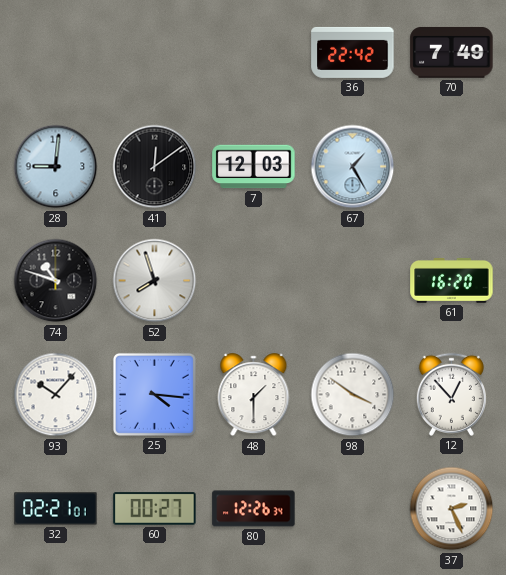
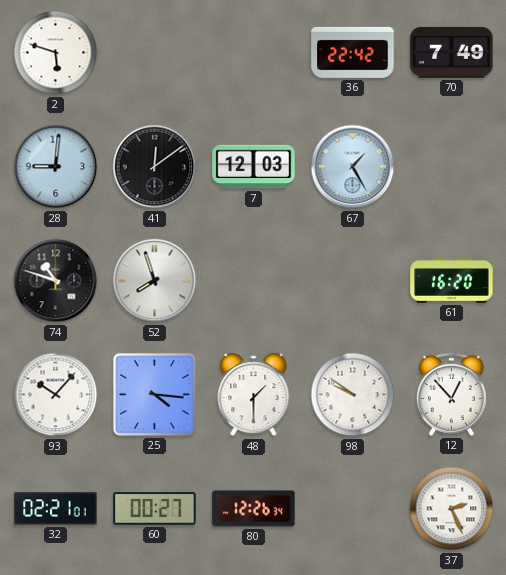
2: none -> 5:48 (56, 53)
98: 3:51 -> 9:51 (353, 395)
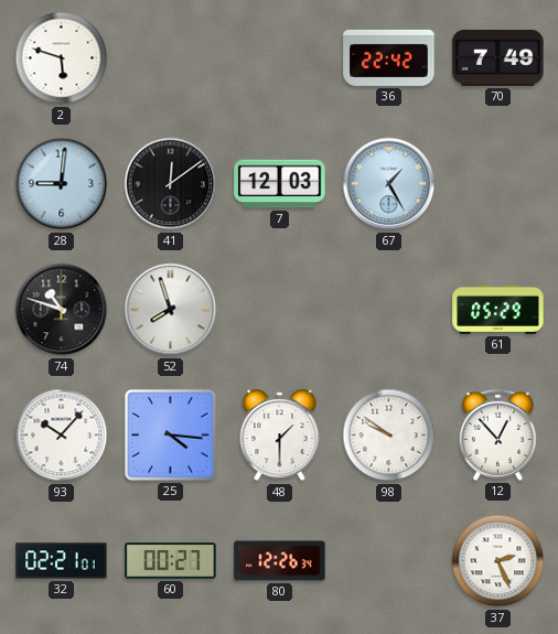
61: 16:20 -> 05:29 (498, 310)
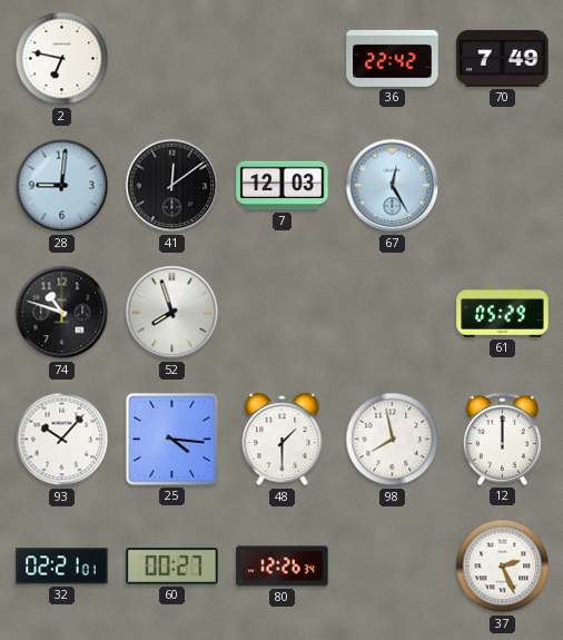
2: 5:48 -> 6:47 (62, 59)
67: 1:25 -> 12:25 (393, 186)
98: 9:51 -> 7:58 (393, 440)
12: 12:53 -> 12:00 (502, 439)
